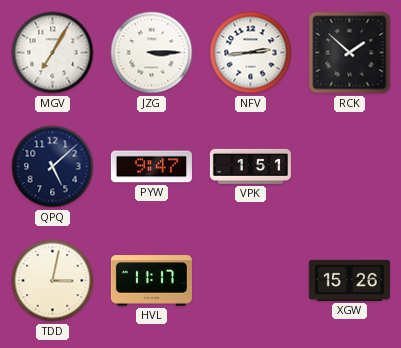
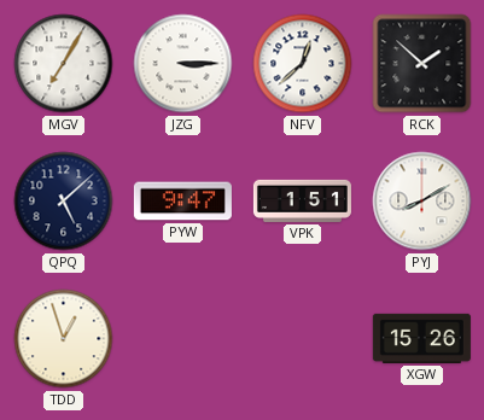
NFV: 2:44 -> 12:38 (303, 64)
PYJ: none -> 8:10 (422, 202)
TDD: 3:02 -> 12:57 (64, 339)
HVL: 11:17 -> none (151, 281)
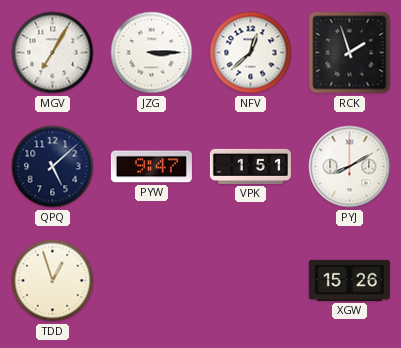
RCK: 1:52 -> 1:57 (350, 53)
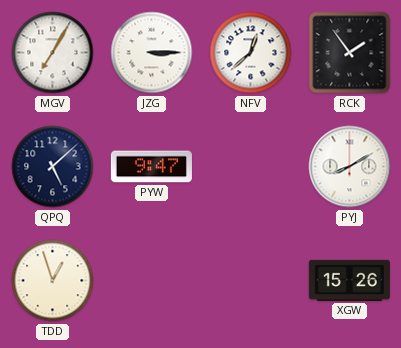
RCK: 1:57 -> 1:54 (350, 53)
VPK: 1:51 -> none (250, 166)
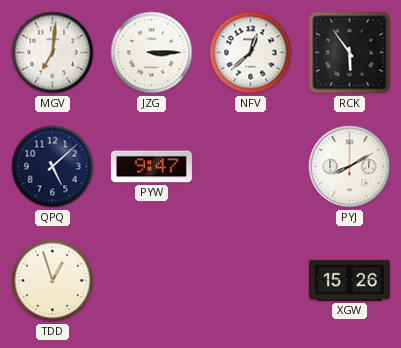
MGV: 7:05 -> 7:01 (53, 53)
RCK: 1:54 -> 5:54 (350, 53)
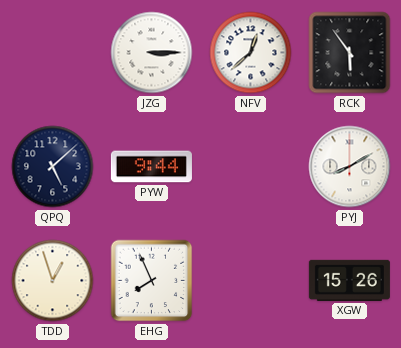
MGV: 7:01 -> none (53, 53)
PYW: 9:47 -> 9:44 (151, 167)
EHG: none -> 7:56 (152, 281)
